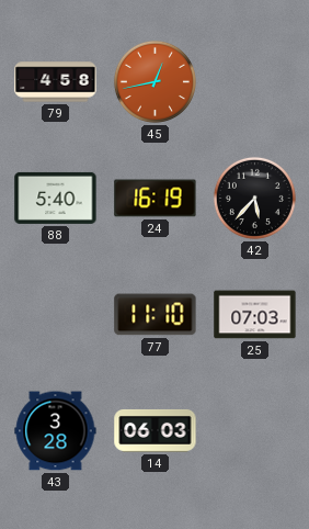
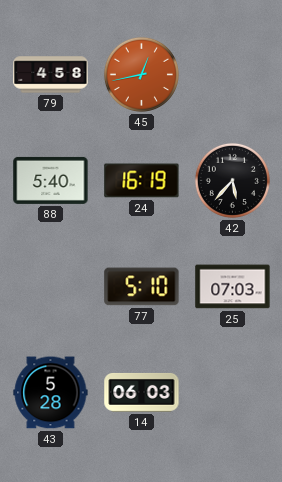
77: 11:10 -> 5:10 (142, 287)
43: 3:28 -> 5:28 (51, 393)
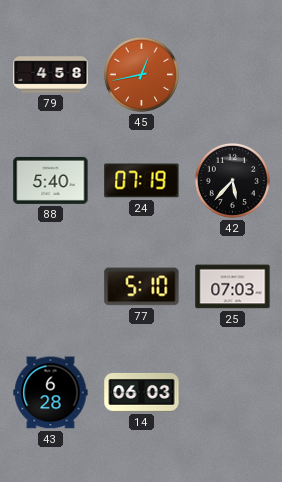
24: 16:19 -> 07:19 (142, 181)
43: 5:28 -> 6:28 (51, 393)
